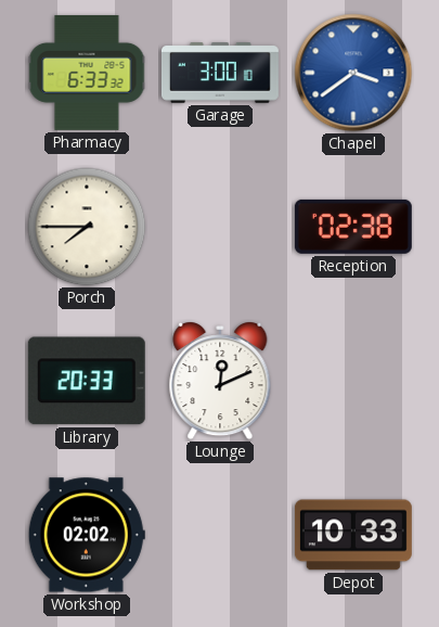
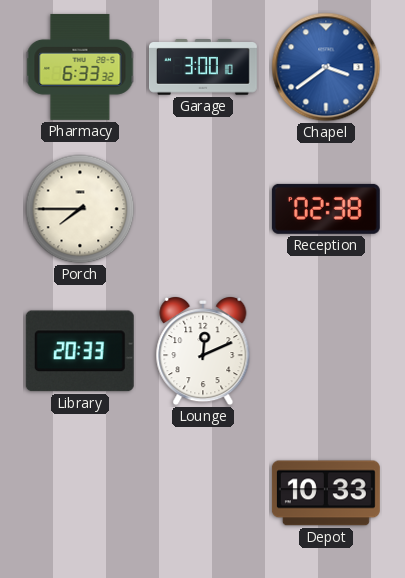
Workshop: 02:02 -> none (87, 535)
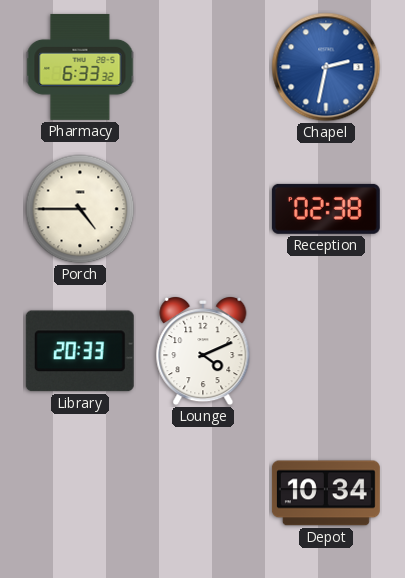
Garage: 3:00 -> none (203, 68)
Chapel: 3:39 -> 2:32 (326, 67)
Porch: 7:45 -> 4:45 (80, 209)
Lounge: 12:11 -> 4:11 (203, 352)
Depot: 10:33 -> 10:34 (326, 493)
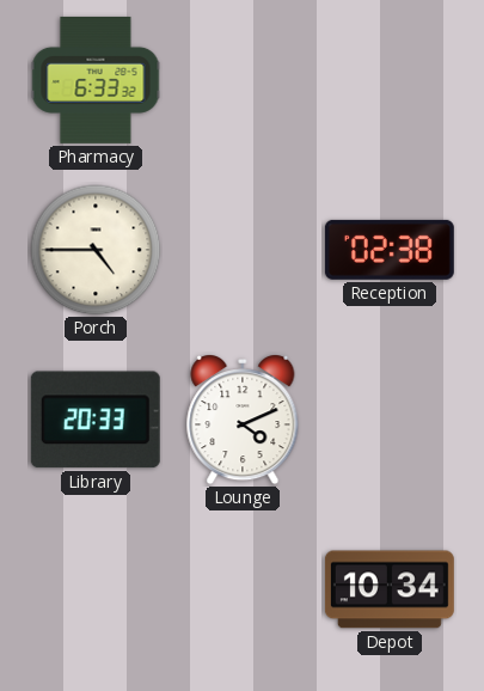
Chapel: 2:32 -> none (326, 67)
